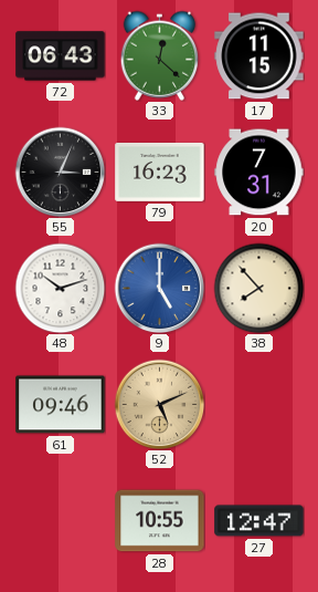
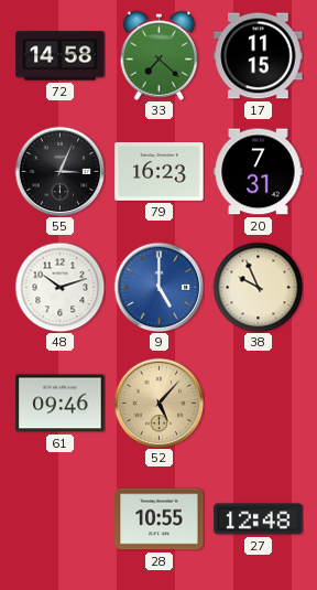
72: 06:43 -> 14:58 (61, 56)
33: 12:22 -> 7:22 (160, 55)
38: 7:53 -> 9:56 (258, 287)
52: 5:11 -> 5:07 (158, 403)
27: 12:47 -> 12:48 (259, 519)
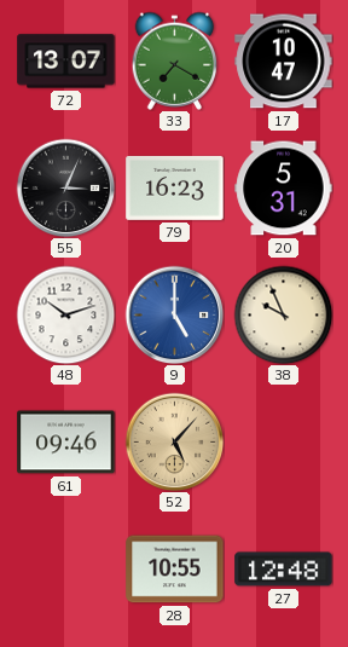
72: 14:58 -> 13:07 (66, 62)
33: 7:22 -> 7:20 (175, 60)
17: 11:15 -> 10:47 (284, 62)
20: 7:31 -> 5:31 (284, 189)
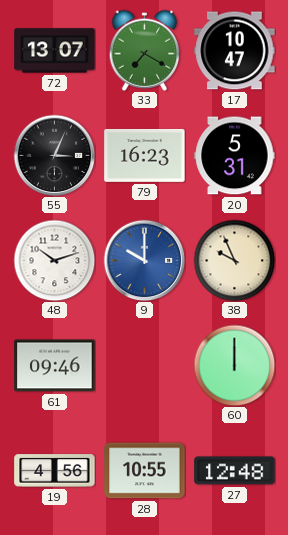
9: 5:00 -> 10:00 (144, 260)
52: 5:07 -> none (174, 441)
60: none -> 12:00 (234, 365)
19: none -> 4:56 (55, 471)
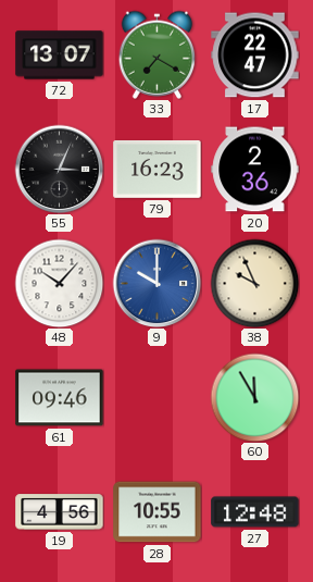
17: 10:47 -> 22:47 (255, 55)
20: 5:31 -> 2:36 (255, 170)
48: 10:12 -> 10:07 (59, 283)
60: 12:00 -> 11:55 (254, 397)
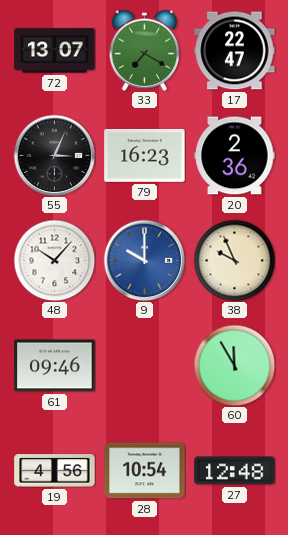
28: 10:55 -> 10:54 (145, 471)
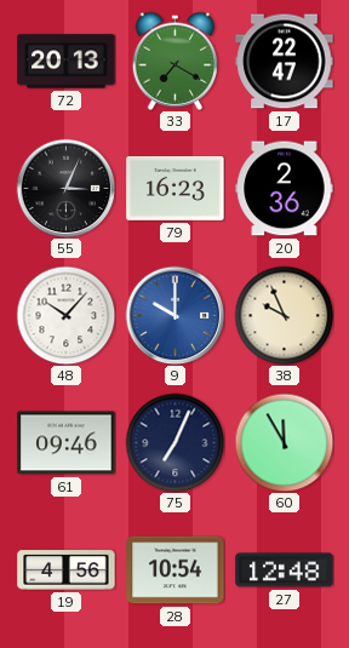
72: 13:07 -> 20:13 (67, 62)
75: none -> 7:04 (174, 442)
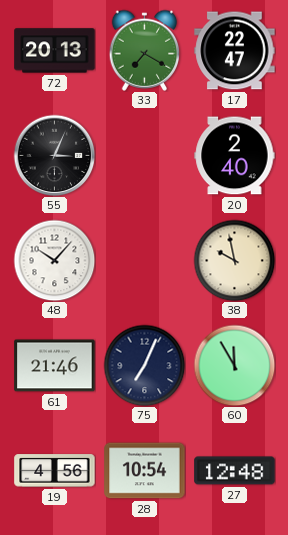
79: 16:23 -> none (176, 188)
20: 2:36 -> 2:40 (235, 156)
9: 10:00 -> none (174, 315)
38: 9:56 -> 9:58 (234, 260)
61: 09:46 -> 21:46 (55, 366)
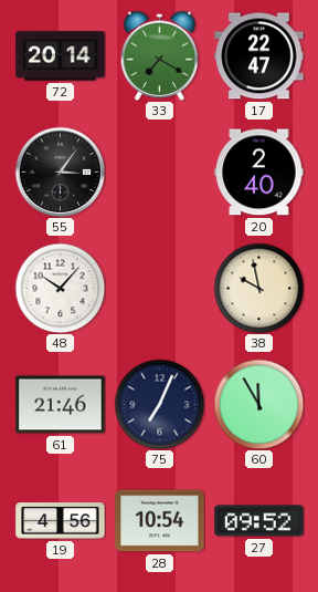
72: 20:13 -> 20:14 (61, 56)
55: 3:04 -> 3:06 (60, 172)
27: 12:48 -> 09:52 (259, 521)
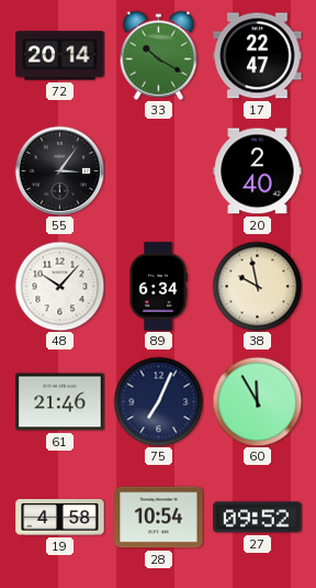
33: 7:20 -> 10:20 (159, 55)
89: none -> 6:34 (158, 287)
19: 4:56 -> 4:58 (60, 518)
